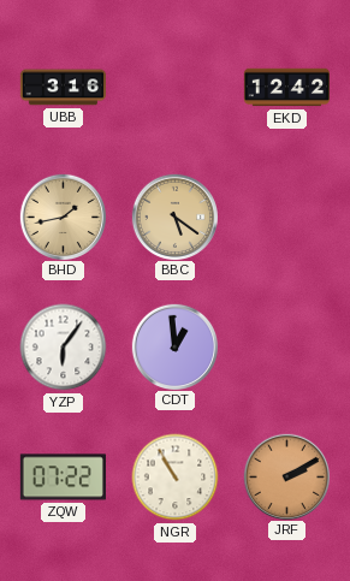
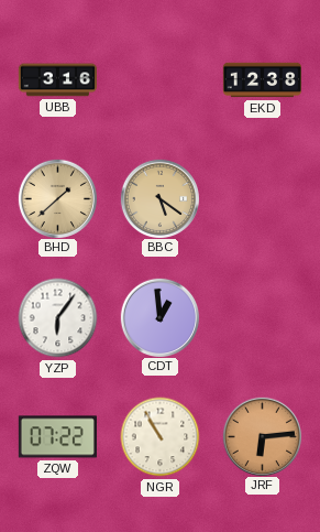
EKD: 12:42 -> 12:38 (262, 80)
BHD: 1:43 -> 1:38 (57, 198)
JRF: 2:10 -> 6:14 (262, 436)
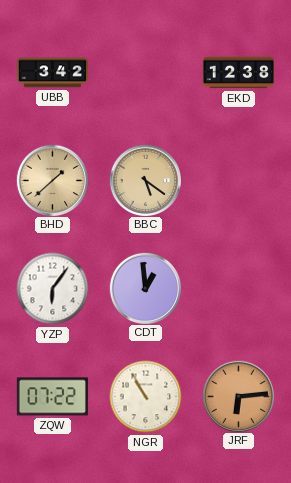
UBB: 3:16 -> 3:42 (52, 73)
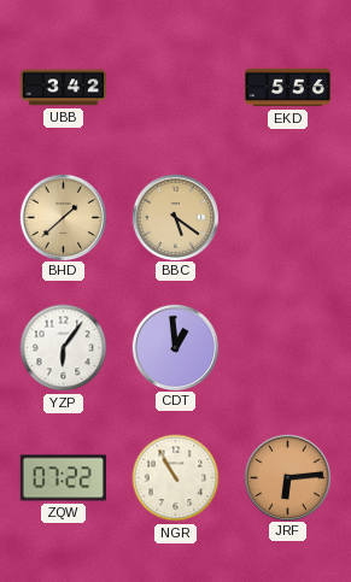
EKD: 12:38 -> 5:56 (287, 88)
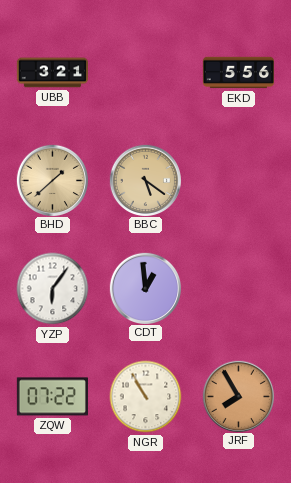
UBB: 3:42 -> 3:21 (52, 73)
JRF: 6:14 -> 7:55 (238, 396)
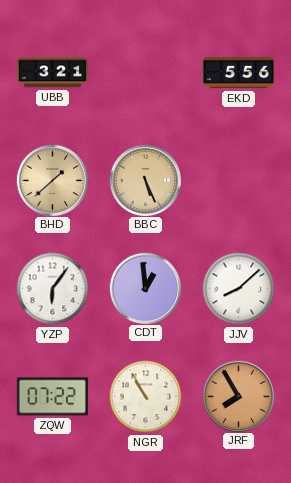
BBC: 5:21 -> 5:26 (145, 180)
JJV: none -> 8:08 (239, 289)
